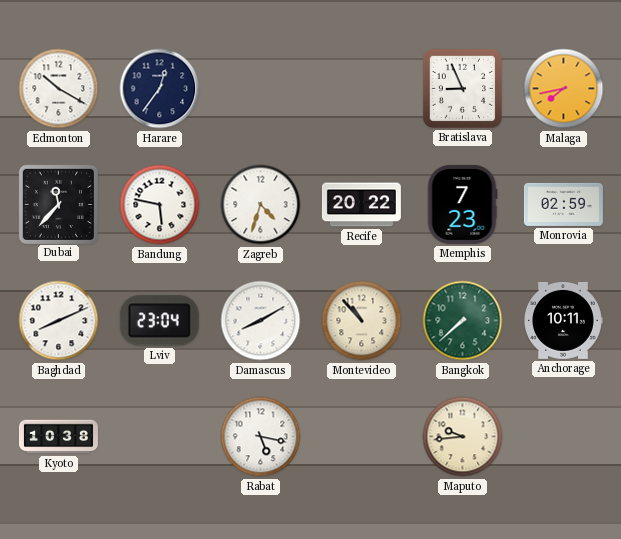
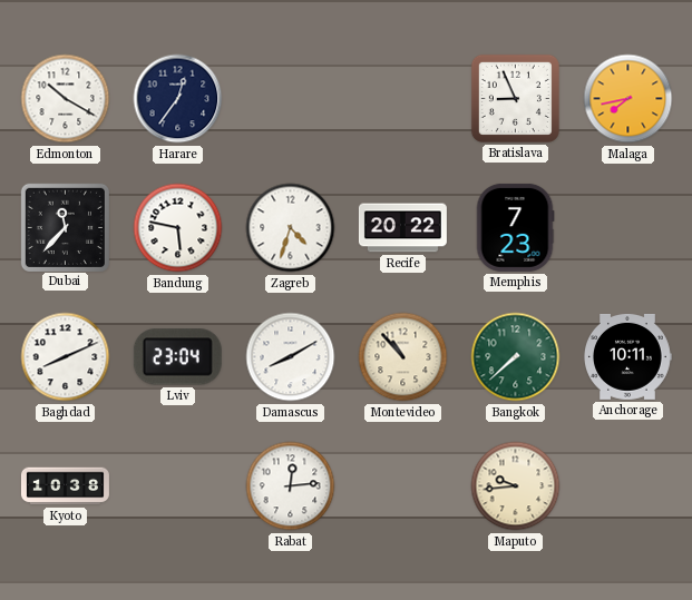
Monrovia: 02:59 -> none (563, 204)
Rabat: 5:17 -> 12:14 (291, 486)
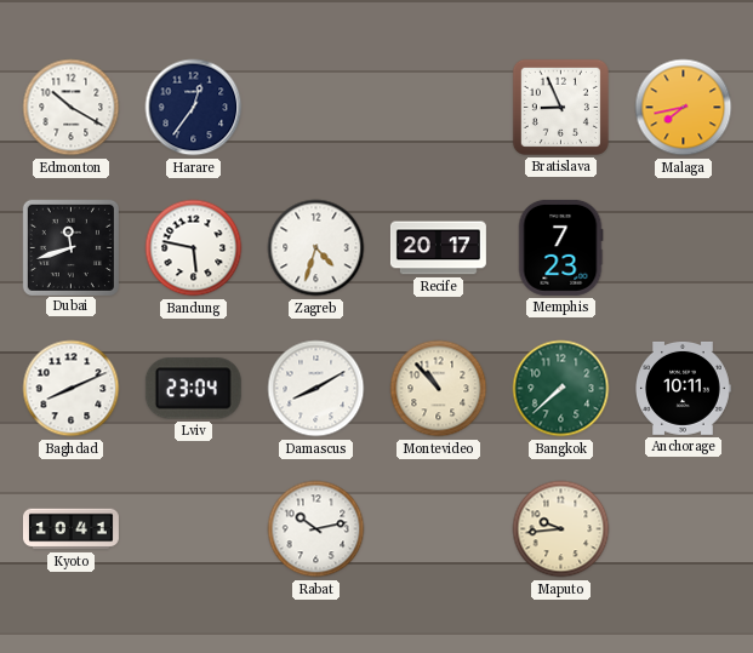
Dubai: 11:37 -> 11:42 (70, 247)
Recife: 20:22 -> 20:17 (438, 248)
Kyoto: 10:38 -> 10:41 (70, 529)
Rabat: 12:14 -> 10:13 (316, 529)
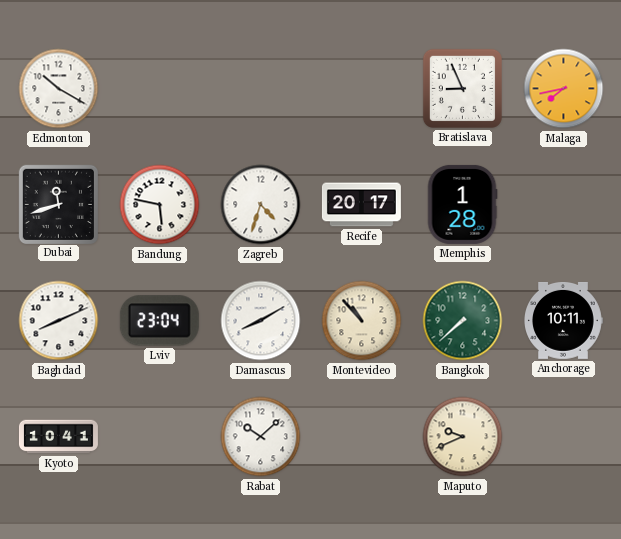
Harare: 12:36 -> none (194, 108)
Memphis: 7:23 -> 1:28 (462, 204)
Rabat: 10:13 -> 10:08 (261, 437)
Maputo: 9:44 -> 9:41 (463, 437)
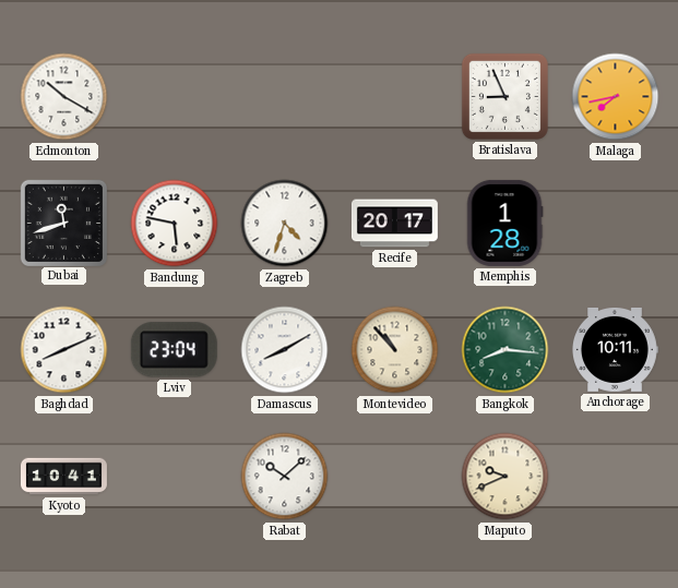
Bangkok: 7:38 -> 8:16 (505, 350)
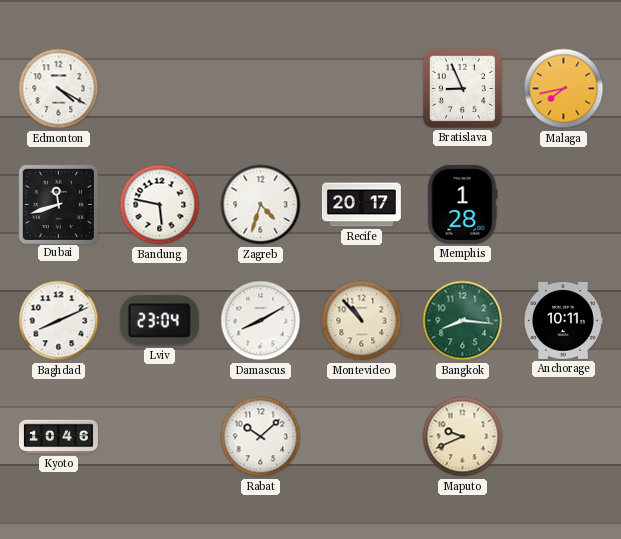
Edmonton: 10:20 -> 4:20 (59, 89)
Kyoto: 10:41 -> 10:46 (58, 437)
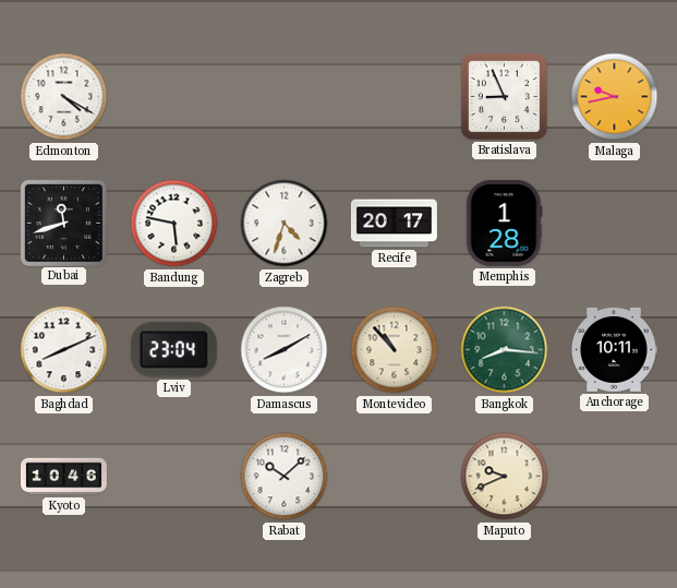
Malaga: 7:43 -> 9:43 (615, 97)
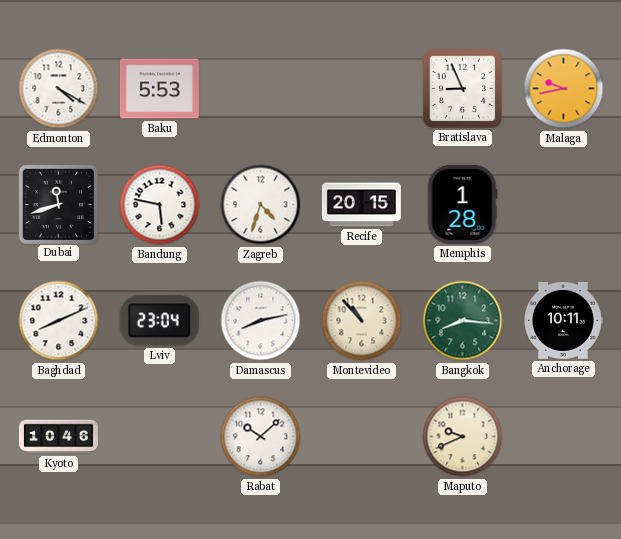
Baku: none -> 5:53 (159, 89)
Recife: 20:17 -> 20:15 (361, 205)
Damascus: 8:10 -> 8:13 (261, 321)
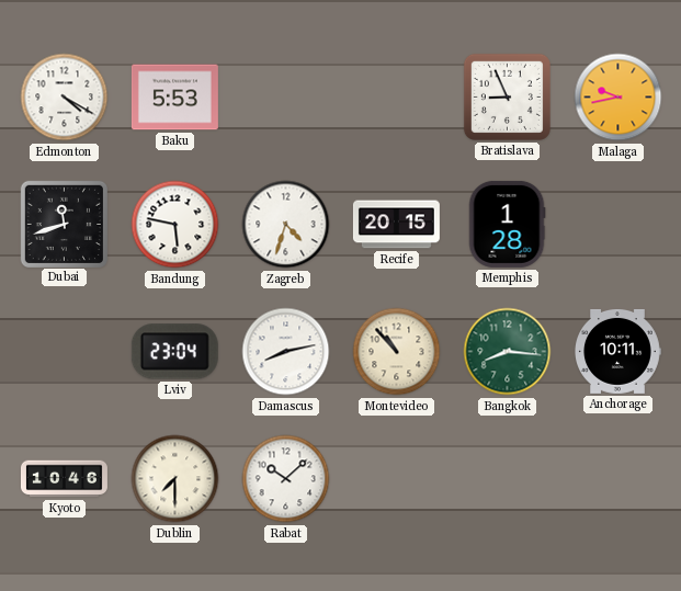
Baghdad: 8:11 -> none (59, 321)
Dublin: none -> 7:30 (175, 479)
Maputo: 9:41 -> none (463, 437)
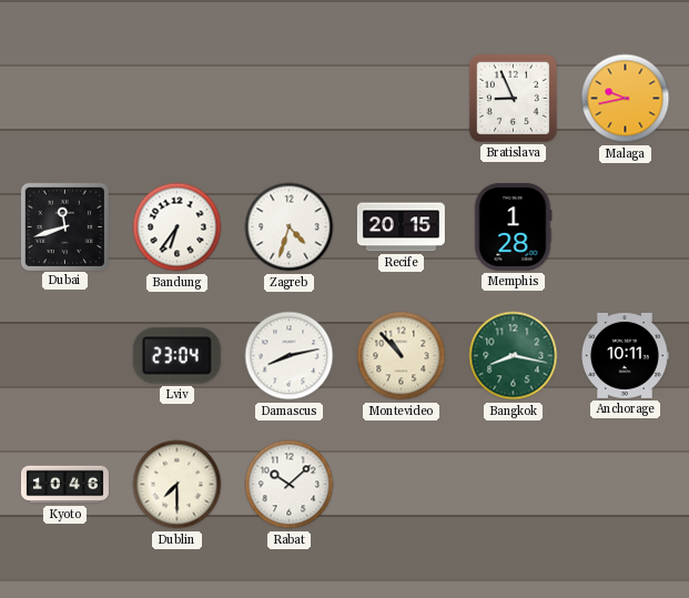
Edmonton: 4:20 -> none (65, 98)
Baku: 5:53 -> none (174, 98)
Bandung: 5:47 -> 6:36 (178, 227)
Bangkok: 8:16 -> 8:17 (514, 356)
